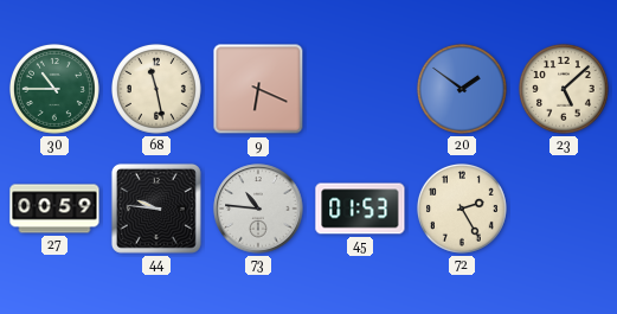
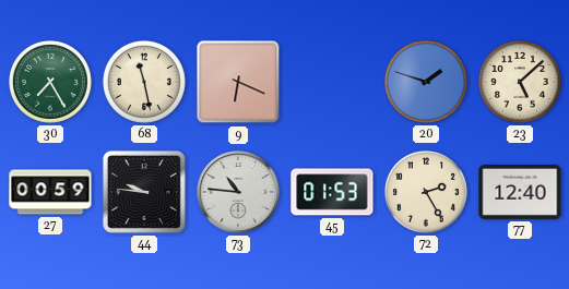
30: 10:45 -> 7:25 (50, 82)
20: 1:51 -> 1:48 (426, 82)
77: none -> 12:40 (520, 192)
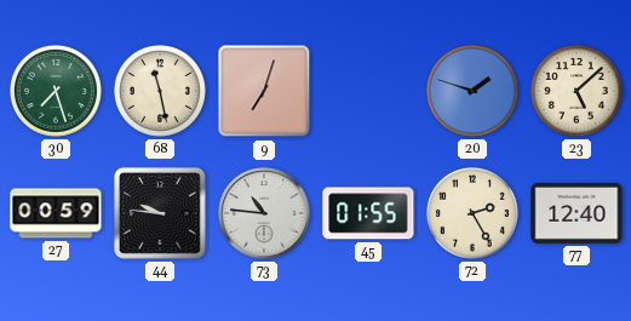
30: 7:25 -> 7:27 (56, 91)
9: 6:19 -> 7:03 (264, 91)
45: 01:53 -> 01:55 (368, 213)
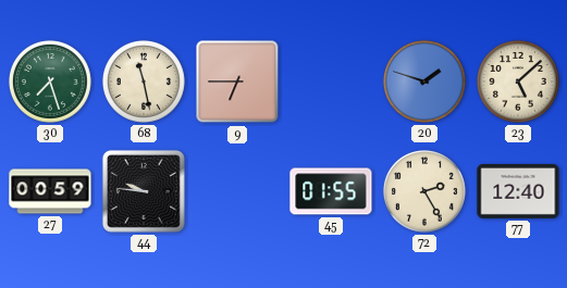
9: 7:03 -> 6:45 (237, 82)
73: 10:46 -> none (264, 213)
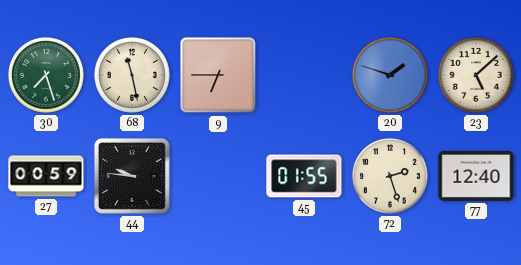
72: 2:25 -> 2:27 (390, 176)
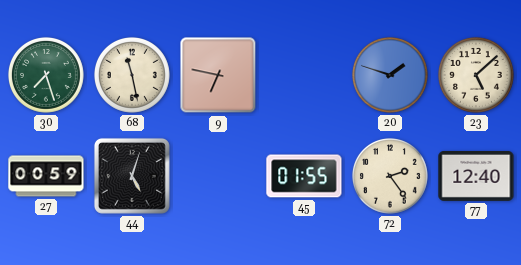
9: 6:45 -> 6:47 (218, 75)
44: 9:46 -> 5:03 (132, 176)
72: 2:27 -> 2:24 (390, 176)
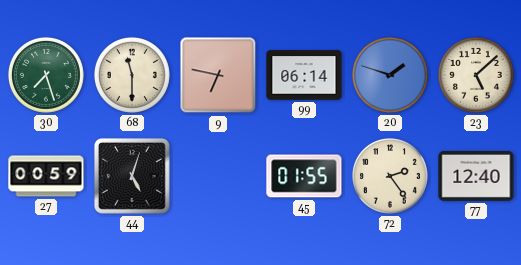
68: 11:28 -> 11:30 (132, 75)
99: none -> 06:14 (304, 75)
